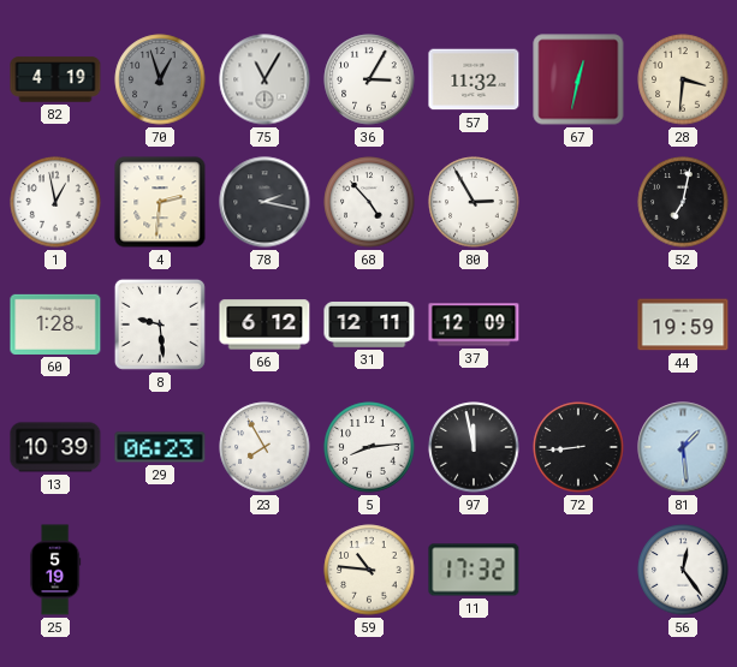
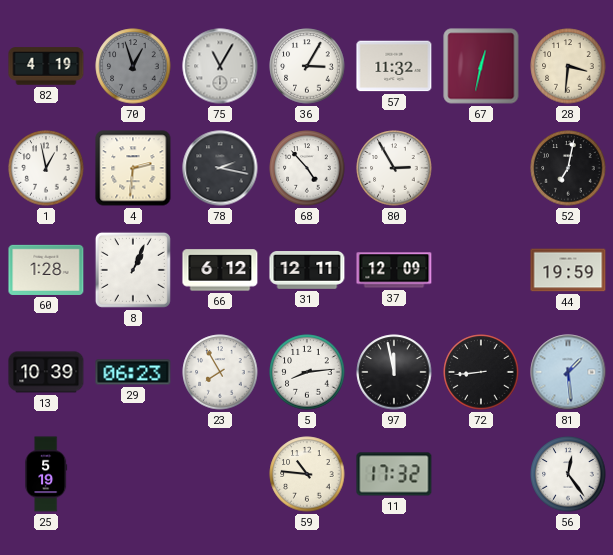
8: 9:29 -> 1:04 (133, 270)
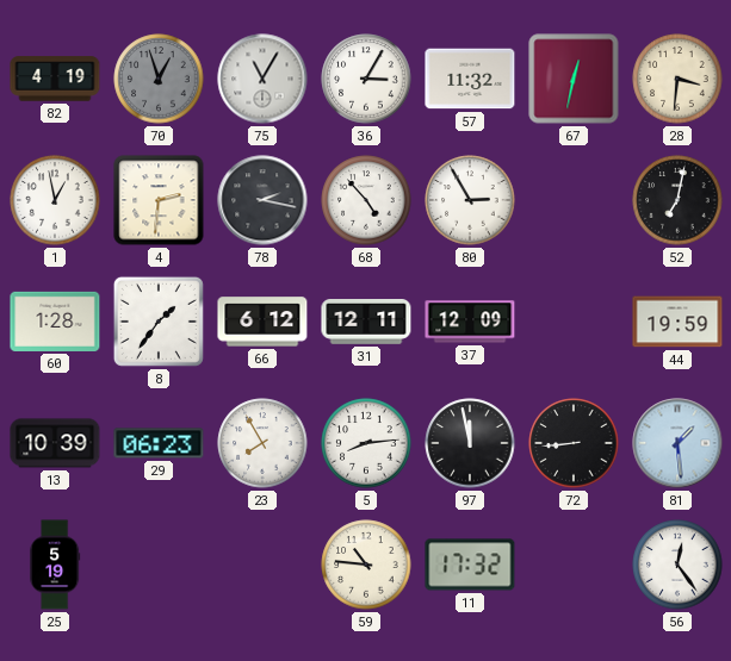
8: 1:04 -> 1:36 (159, 322)
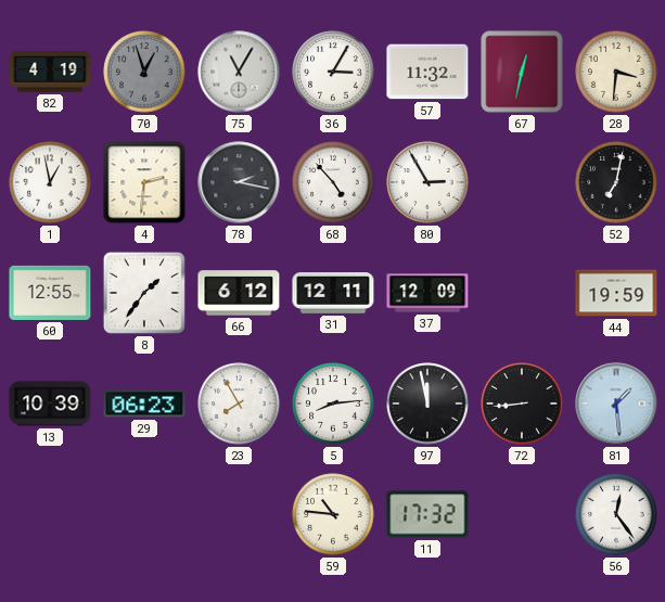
60: 1:28 -> 12:55 (50, 293)
25: 5:19 -> none (55, 565)
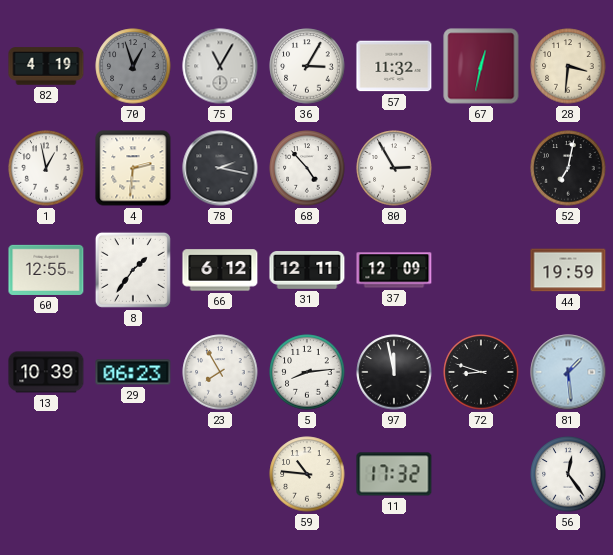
72: 8:44 -> 8:48 (481, 372)
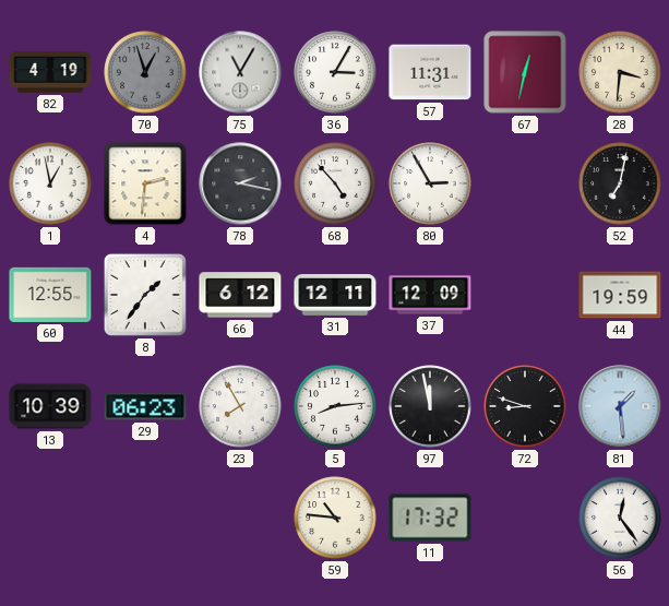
57: 11:32 -> 11:31 (430, 72)
